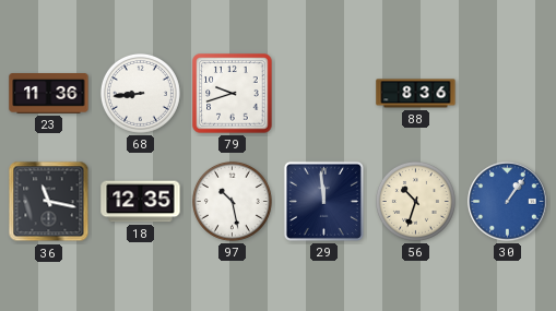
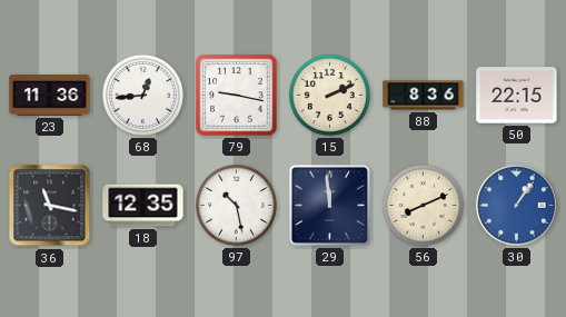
68: 8:44 -> 12:44 (142, 95)
79: 9:42 -> 9:17 (237, 96)
15: none -> 2:11 (329, 95)
50: none -> 22:15 (517, 96)
56: 10:33 -> 8:11 (423, 205)
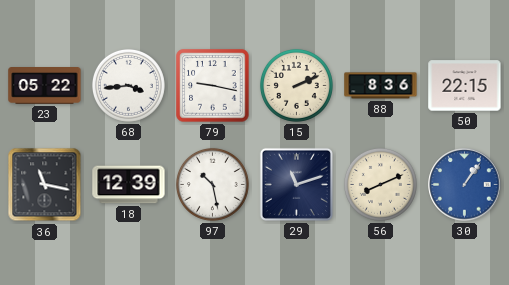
23: 11:36 -> 05:22 (45, 86)
68: 12:44 -> 3:44 (128, 85)
18: 12:35 -> 12:39 (129, 185)
29: 11:59 -> 11:12 (296, 184)
